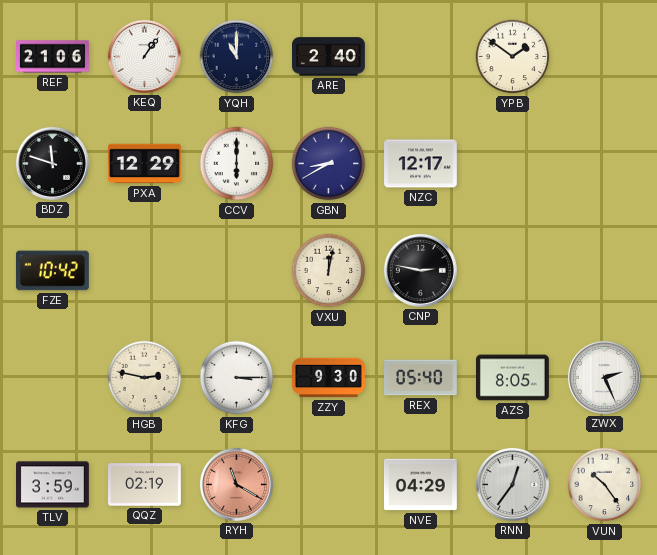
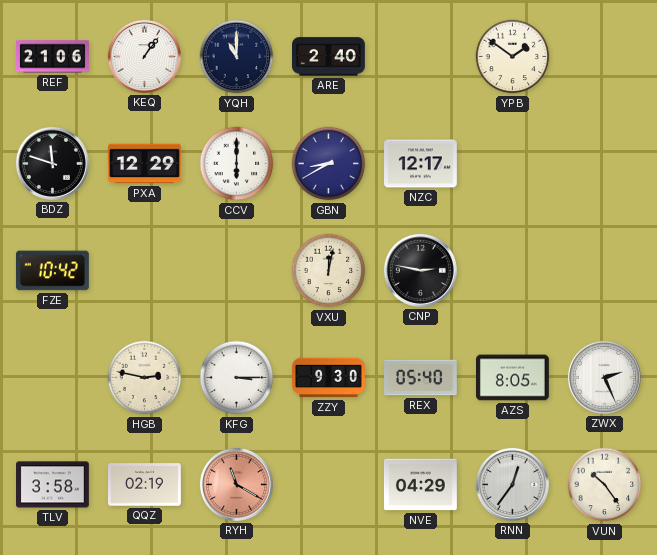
TLV: 3:59 -> 3:58 (53, 485)
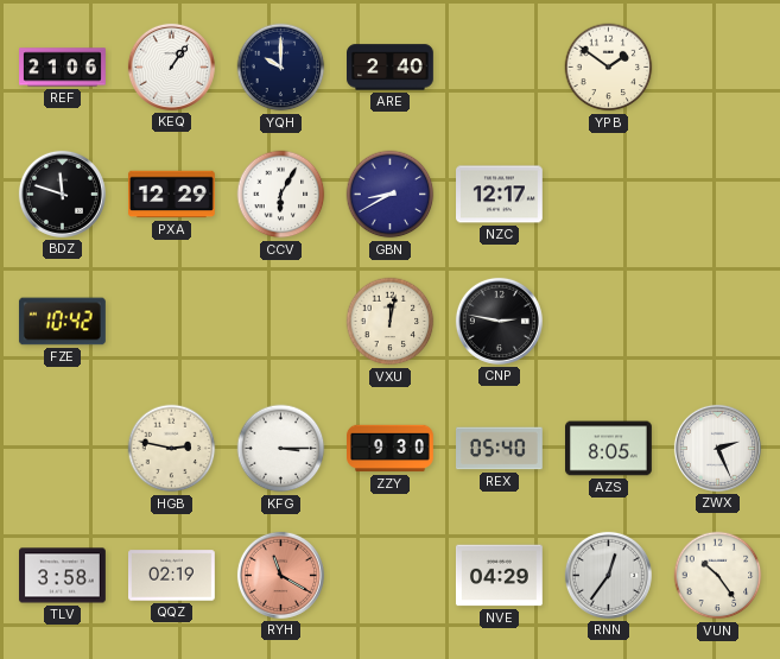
YQH: 11:00 -> 10:00 (281, 68)
CCV: 6:00 -> 6:05 (281, 195)
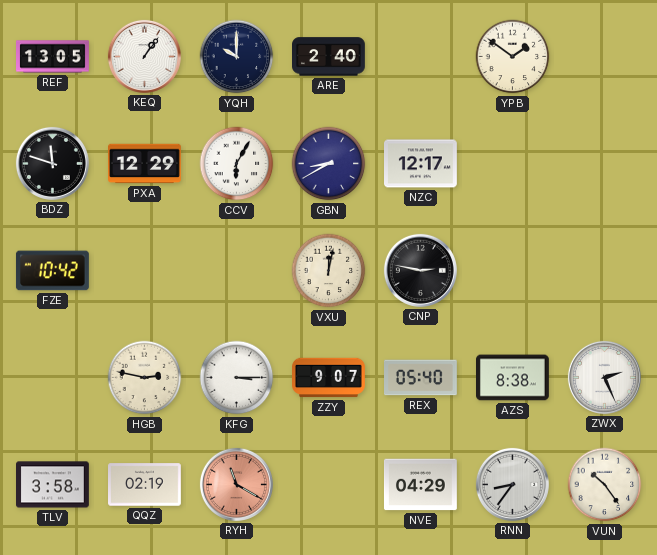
REF: 21:06 -> 13:05 (53, 57)
ZZY: 9:30 -> 9:07 (329, 378)
AZS: 8:05 -> 8:38 (513, 378)
RNN: 12:36 -> 8:36 (512, 484)
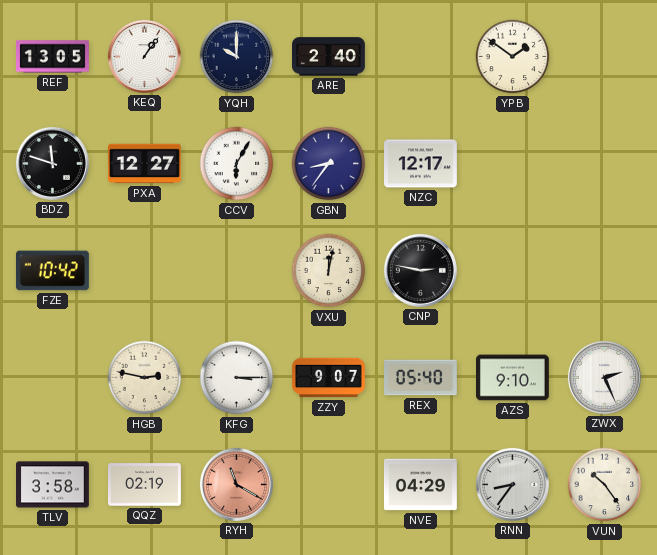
PXA: 12:29 -> 12:27 (145, 164)
GBN: 8:40 -> 8:36 (329, 164)
AZS: 8:38 -> 9:10 (513, 378)
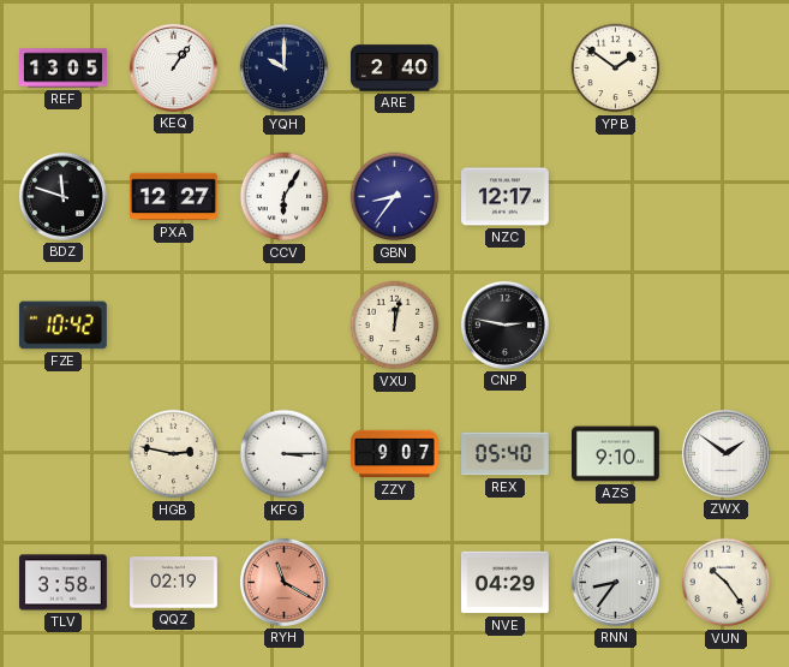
ZWX: 2:26 -> 1:51 (725, 453)
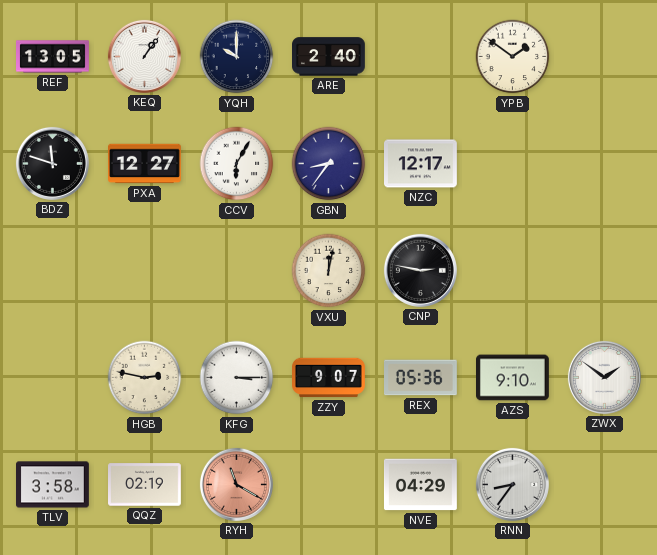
FZE: 10:42 -> none (62, 326)
REX: 05:40 -> 05:36 (421, 378)
VUN: 10:24 -> none (727, 583)
